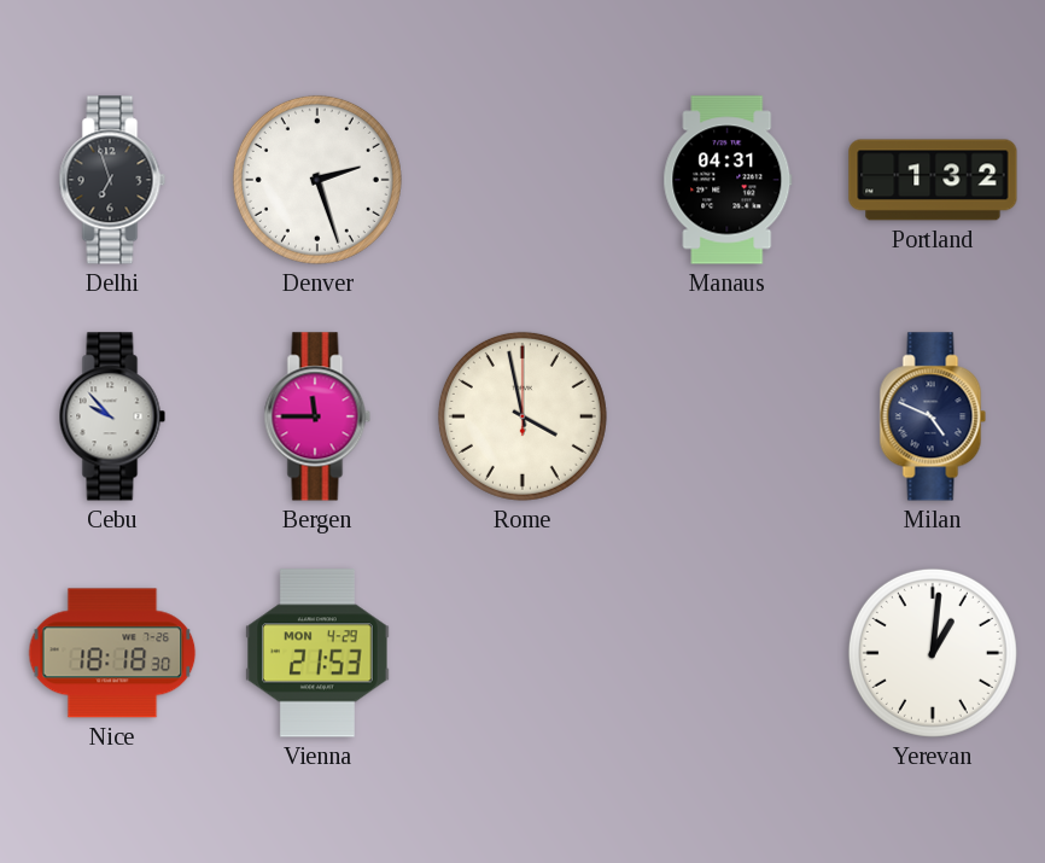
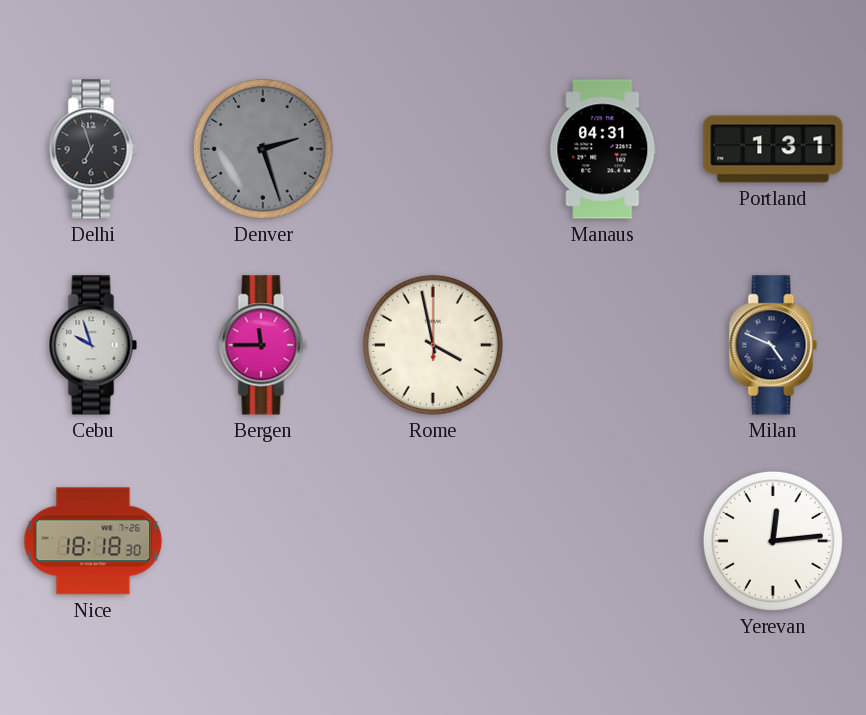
Denver dial: white -> grey (263, 149)
Portland: 1:32 -> 1:31 (773, 149)
Cebu: 9:53 -> 9:57 (93, 345)
Vienna: 21:53 -> none (317, 653)
Yerevan: 1:01 -> 12:14 (773, 541)
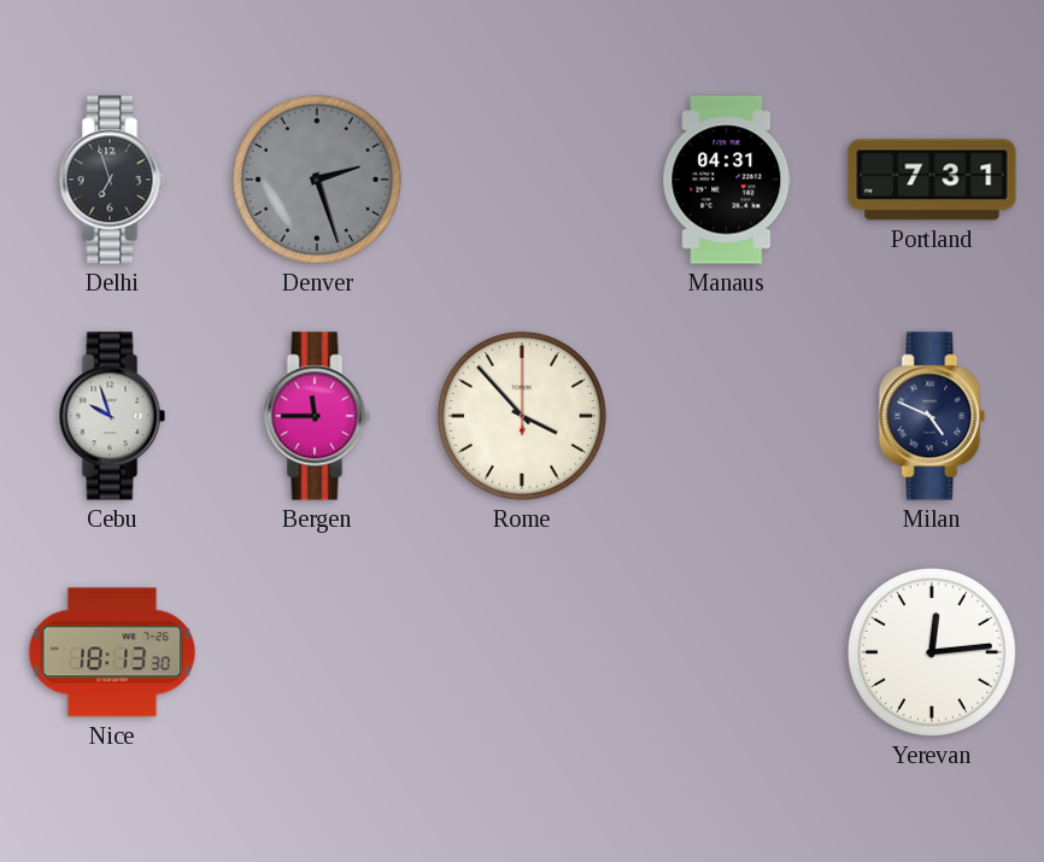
Portland: 1:31 -> 7:31 (932, 180)
Rome: 3:58 -> 3:53 (522, 416)
Nice: 18:18 -> 18:13 (112, 652)
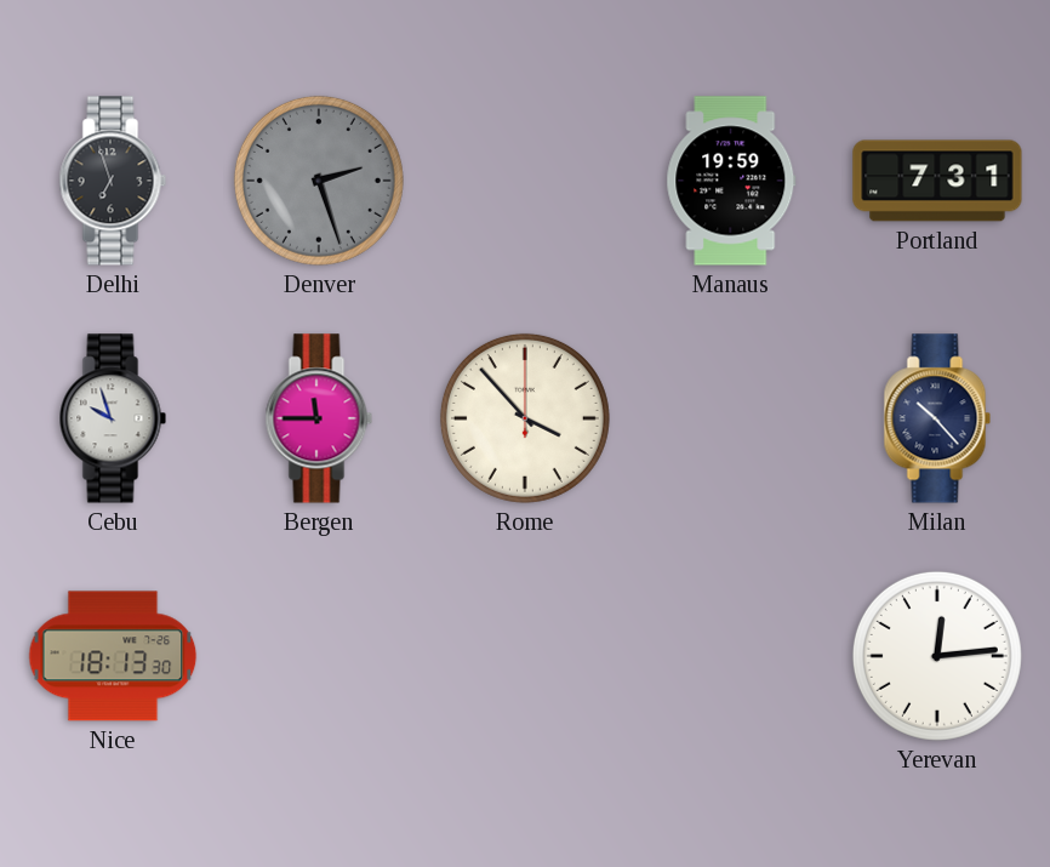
Manaus: 04:31 -> 19:59 (731, 181)
Milan: 4:49 -> 10:23 (937, 418)
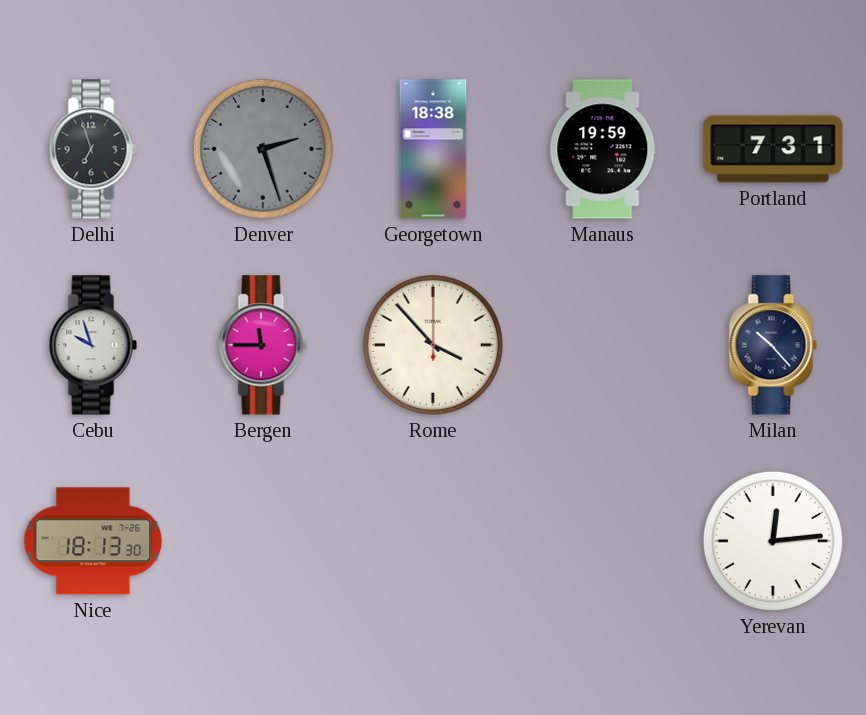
Georgetown: none -> 18:38 (433, 149)
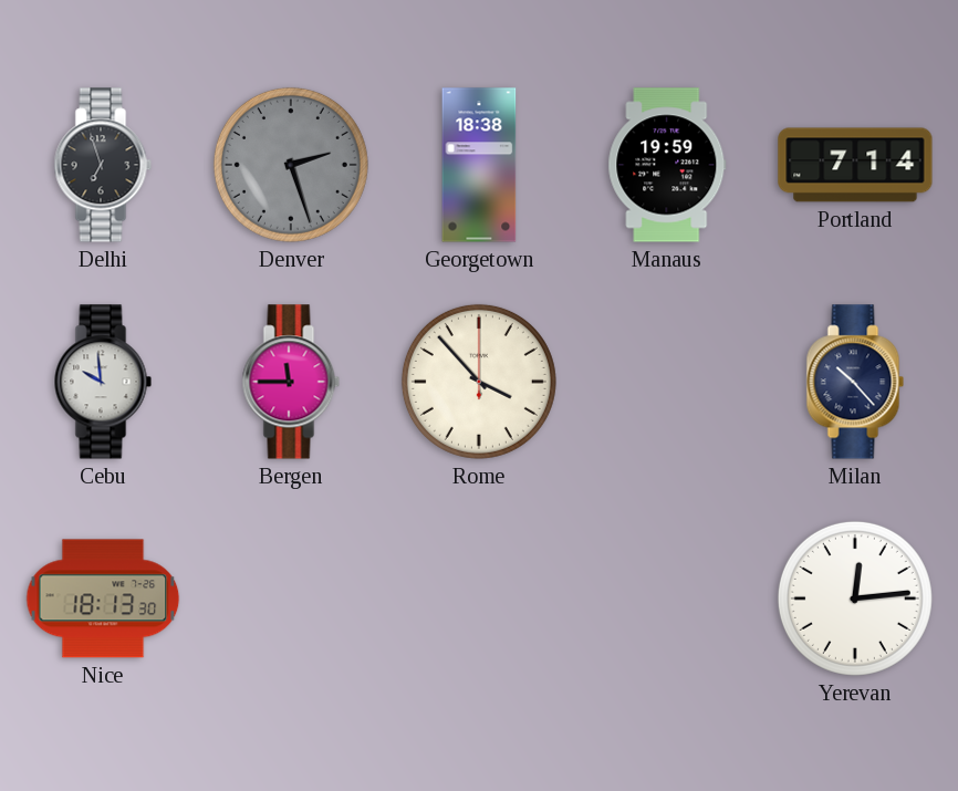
Portland: 7:31 -> 7:14 (855, 165)
Cebu: 9:57 -> 9:59 (103, 382)
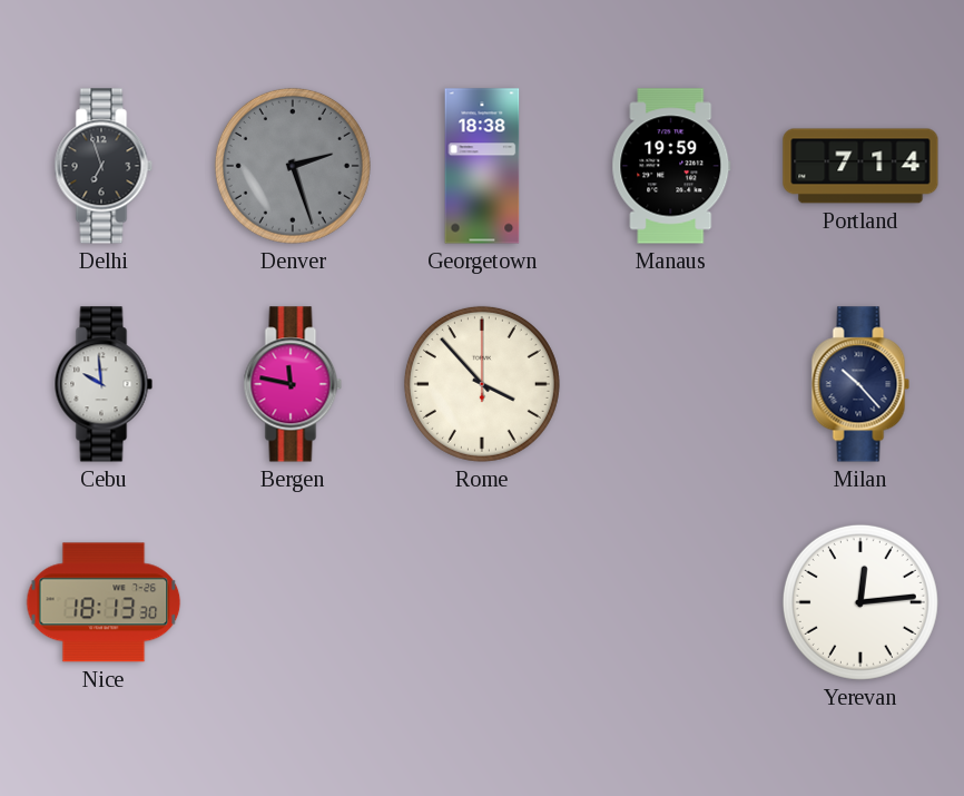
Bergen: 11:45 -> 11:47 (293, 384)
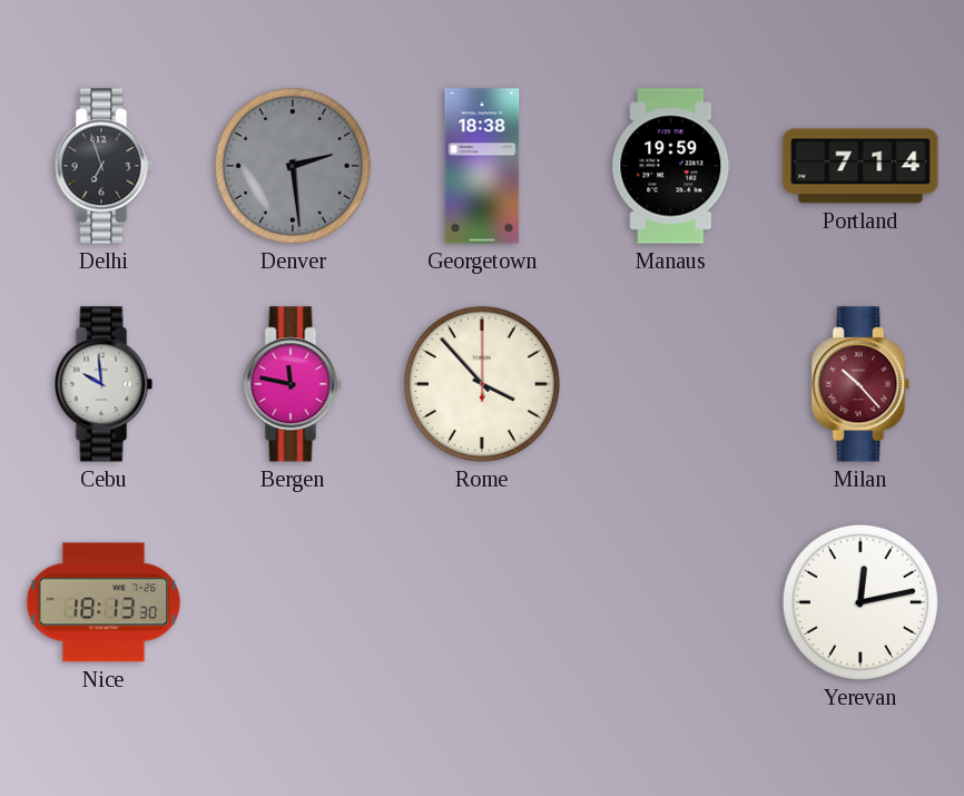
Denver: 2:27 -> 2:29 (293, 166)
Milan dial: navy -> burgundy (860, 384)
Yerevan: 12:14 -> 12:13 (860, 602)
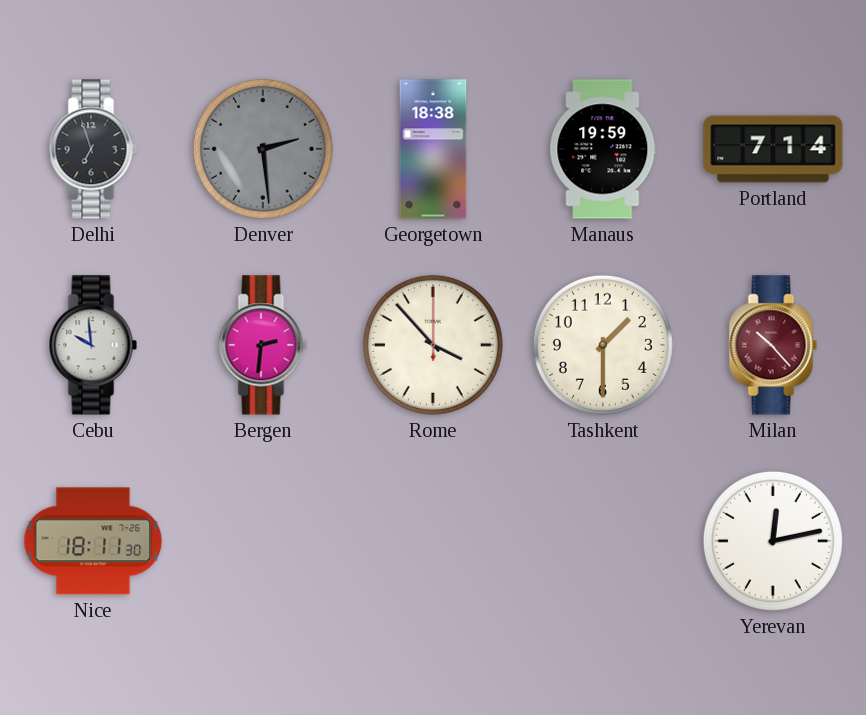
Bergen: 11:47 -> 2:31 (263, 345)
Tashkent: none -> 1:30 (603, 345)
Nice: 18:13 -> 18:11 (93, 541)
